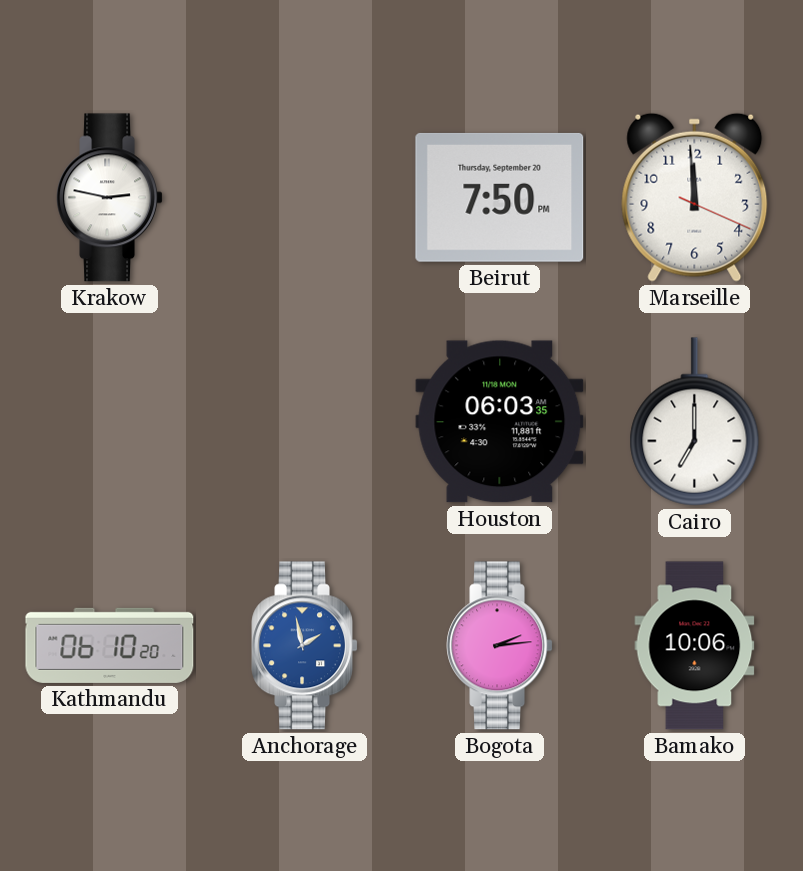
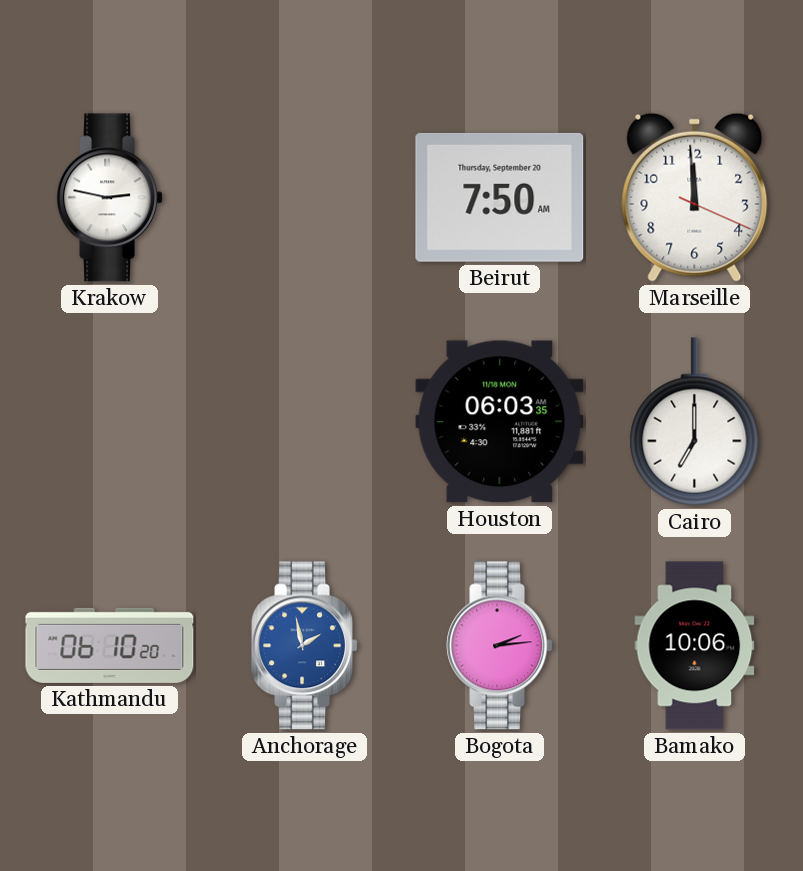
Beirut: 7:50 PM -> 7:50 AM (500, 197)
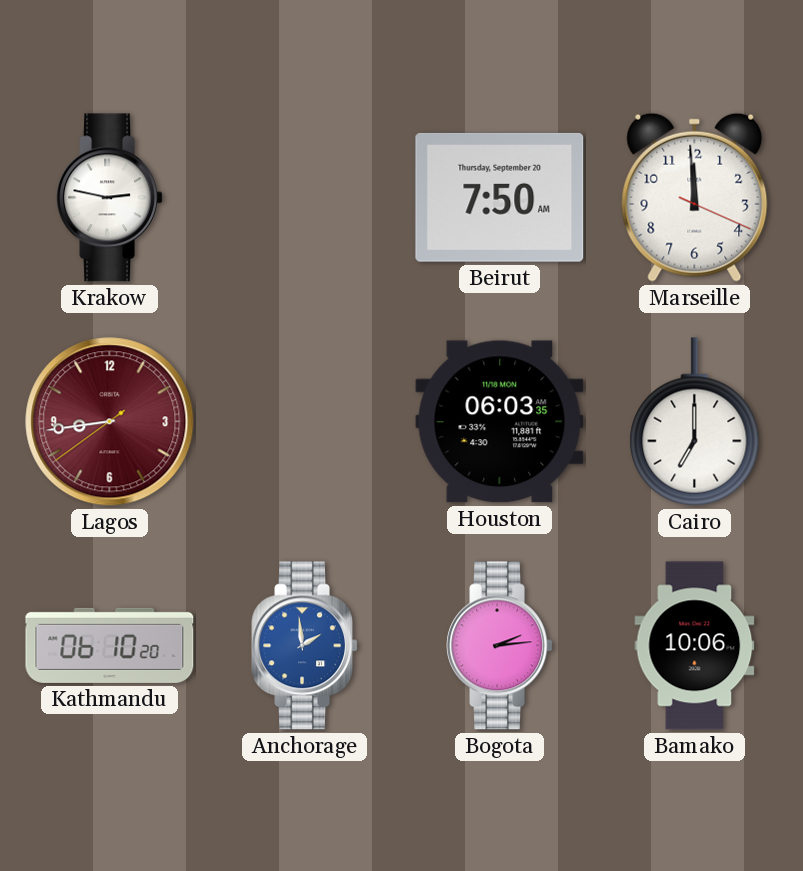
Lagos: none -> 8:43 (110, 422)
Anchorage: 1:58 -> 1:59 (304, 646)
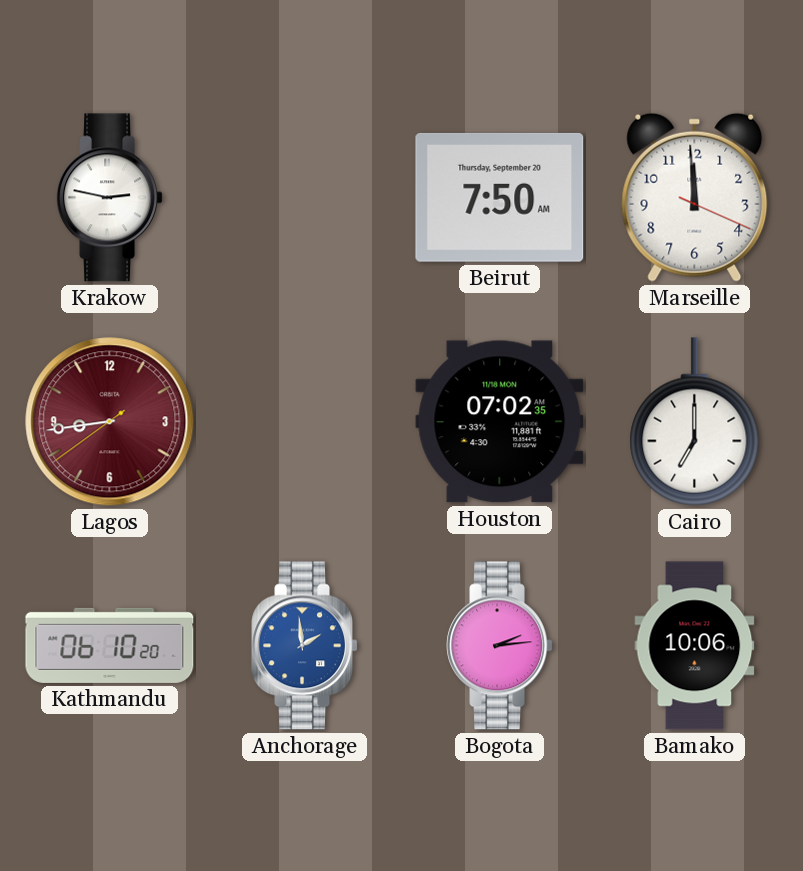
Houston: 06:03 -> 07:02 (500, 422)
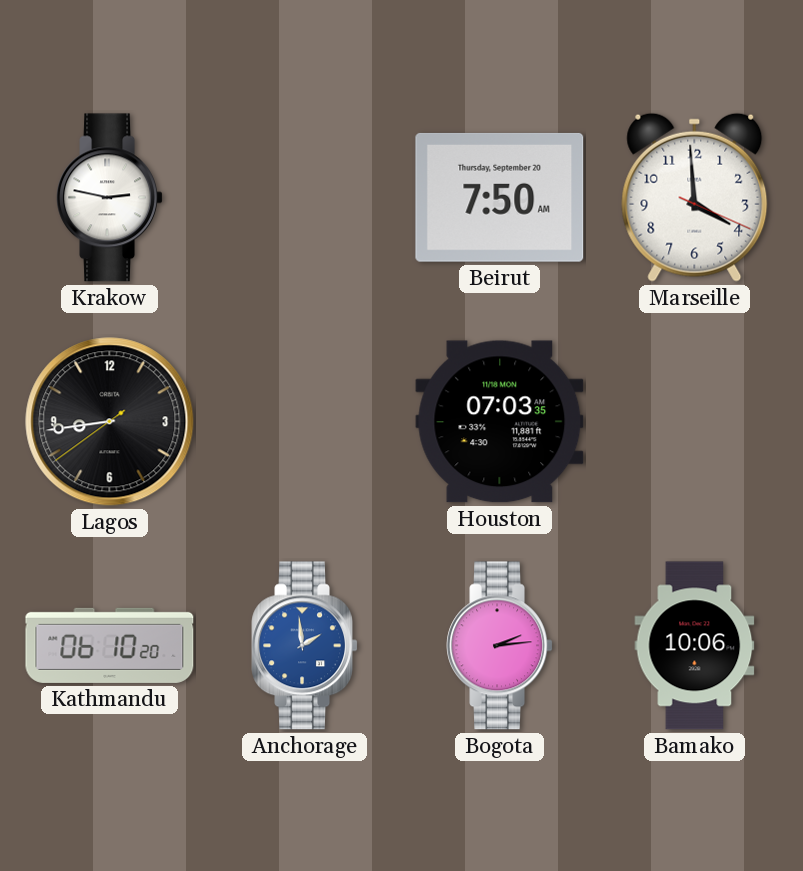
Marseille: 11:59 -> 3:59 (695, 197)
Lagos dial: burgundy -> black (110, 422)
Houston: 07:02 -> 07:03 (500, 422)
Cairo: 7:00 -> none (695, 422)
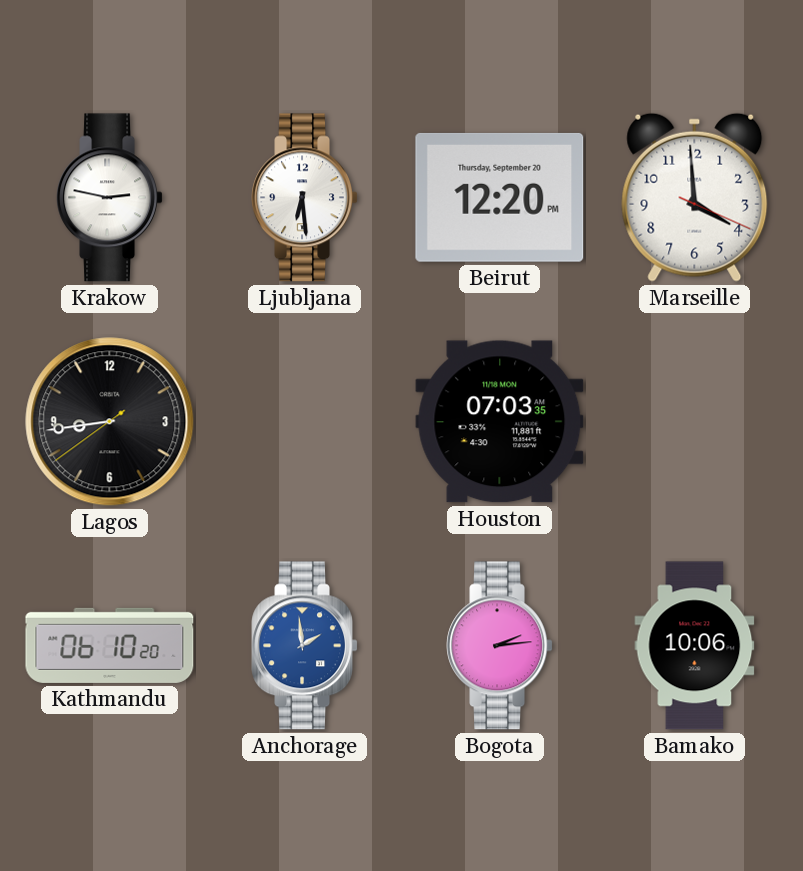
Ljubljana: none -> 6:29 (304, 198)
Beirut: 7:50 -> 12:20 (500, 197)
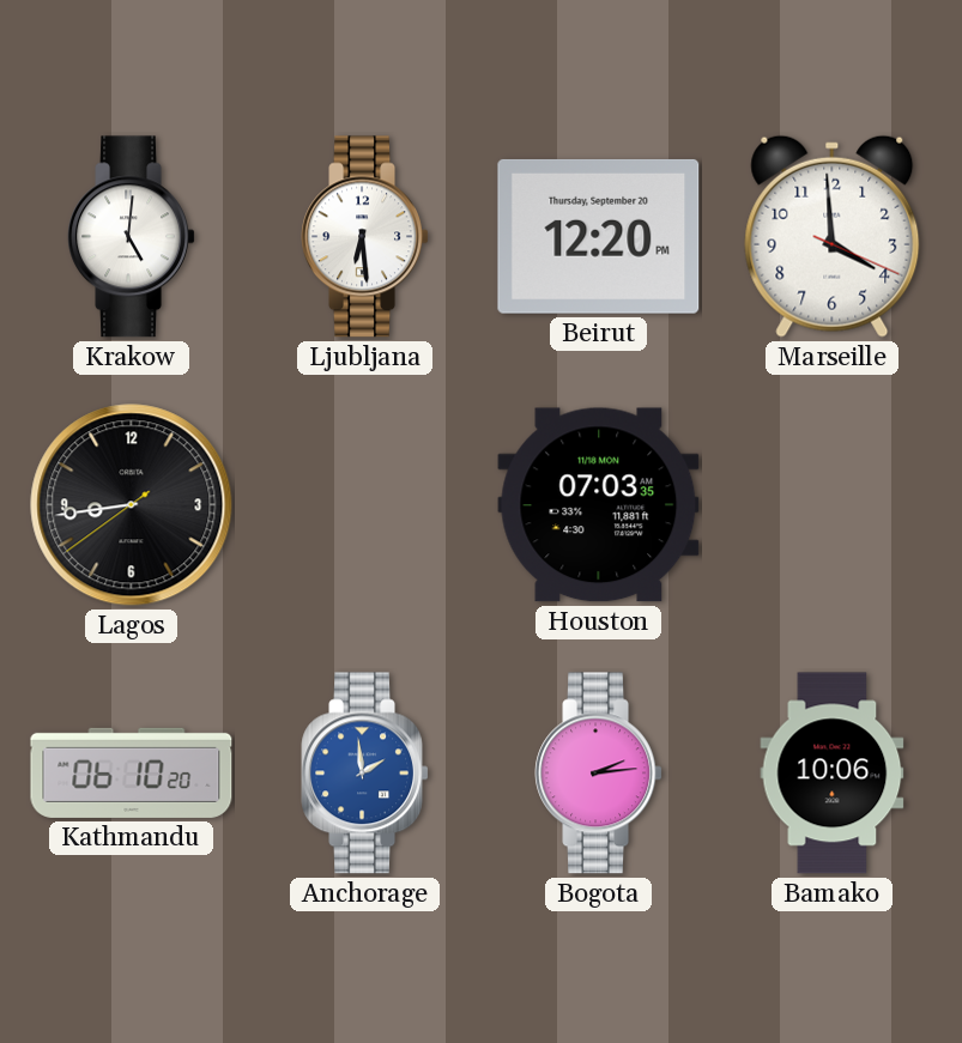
Krakow: 2:47 -> 5:01 (131, 237)
